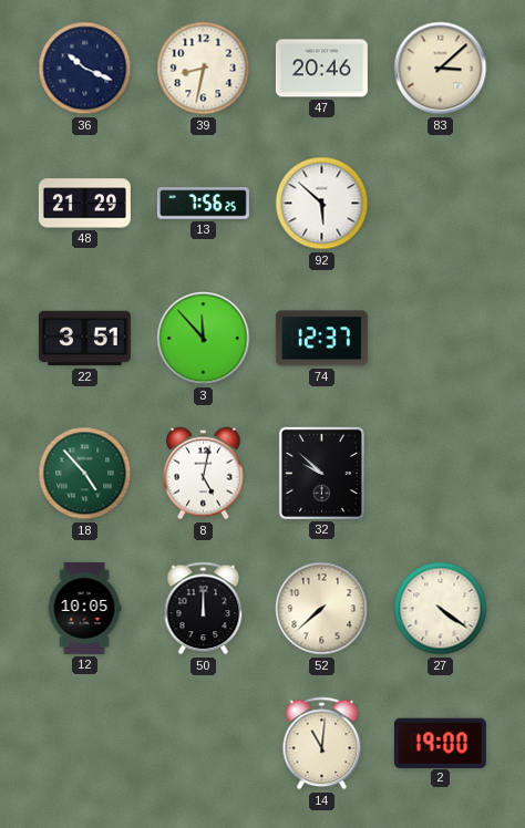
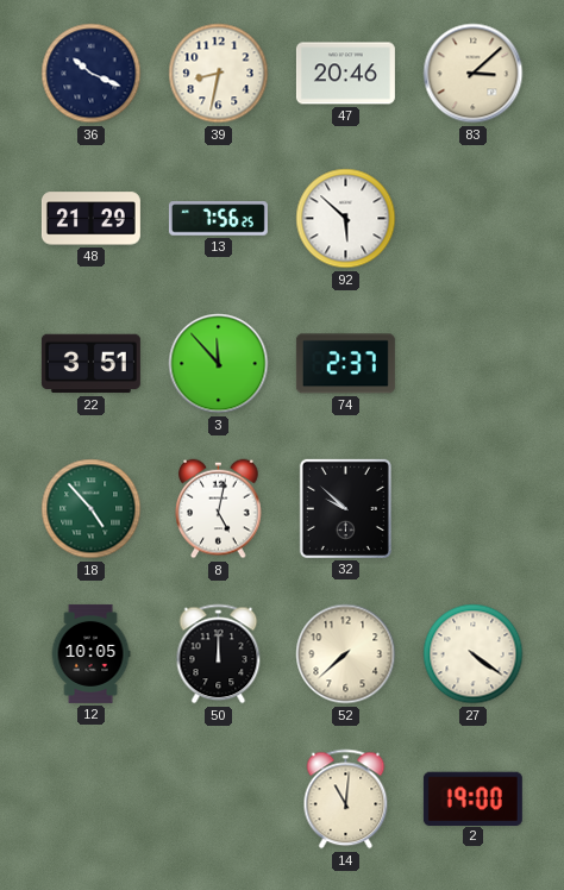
74: 12:37 -> 2:37 (345, 364)
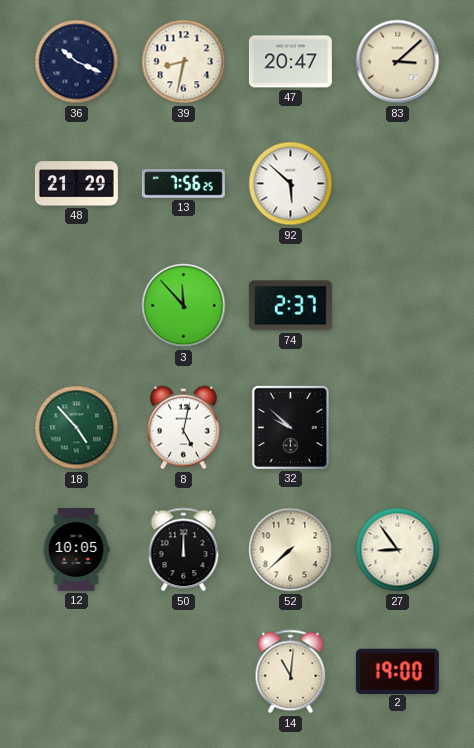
47: 20:46 -> 20:47 (290, 62)
22: 3:51 -> none (90, 364)
27: 4:21 -> 8:54 (398, 550)
